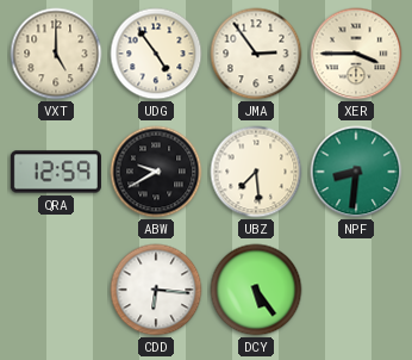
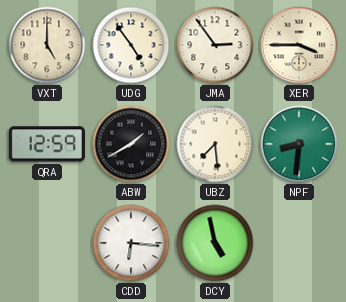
ABW: 9:40 -> 1:40 (131, 144)
DCY: 5:24 -> 4:58 (215, 243)
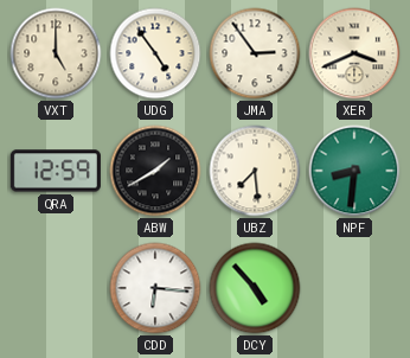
XER: 3:45 -> 3:41 (354, 53)
DCY: 4:58 -> 4:53 (255, 288)
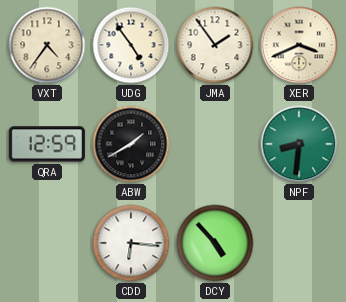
VXT: 5:00 -> 4:36 (47, 45)
JMA: 2:54 -> 1:54 (215, 45)
UBZ: 7:29 -> none (255, 171)
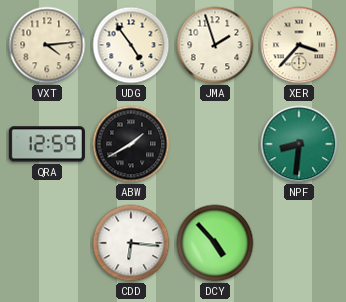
VXT: 4:36 -> 4:14 (47, 45)
JMA: 1:54 -> 1:57 (215, 45)
XER: 3:41 -> 3:37 (299, 45)
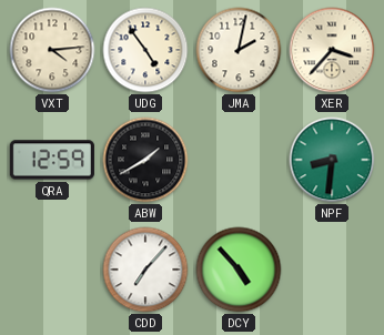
JMA: 1:57 -> 2:02 (239, 50)
CDD: 6:16 -> 7:07 (145, 270)
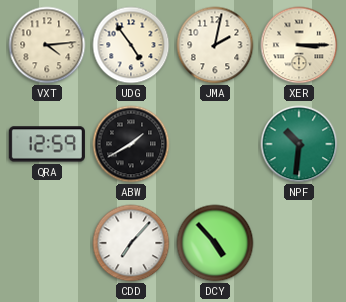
XER: 3:37 -> 3:15 (299, 45)
NPF: 8:31 -> 10:31 (299, 144)
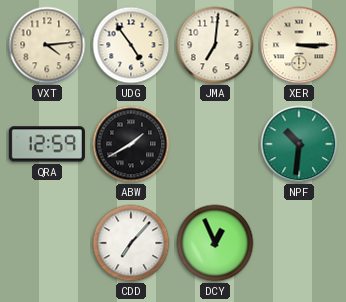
JMA: 2:02 -> 7:01 (215, 45)
DCY: 4:53 -> 12:56 (215, 243)
